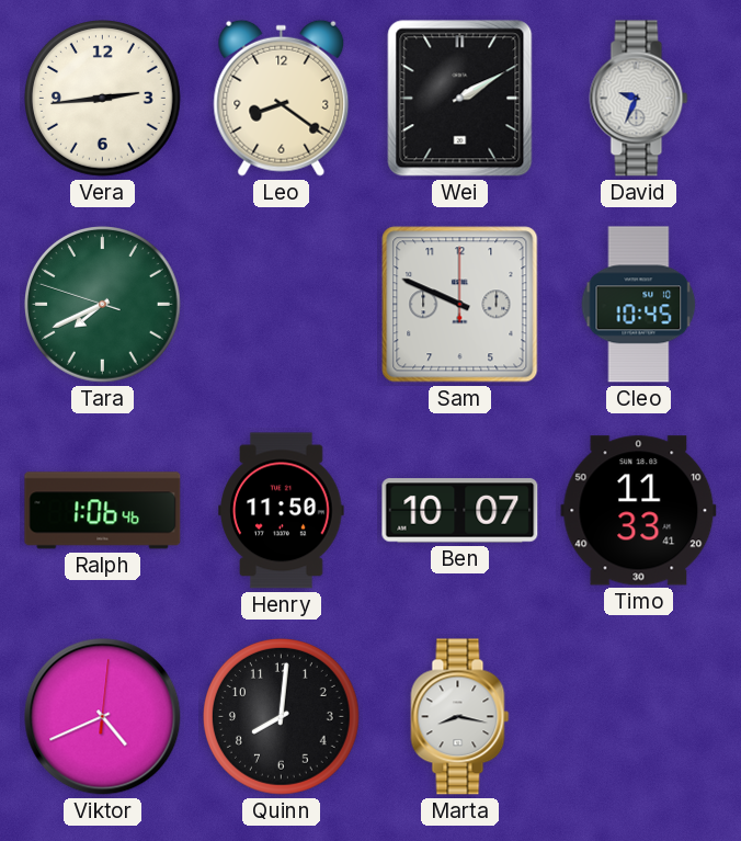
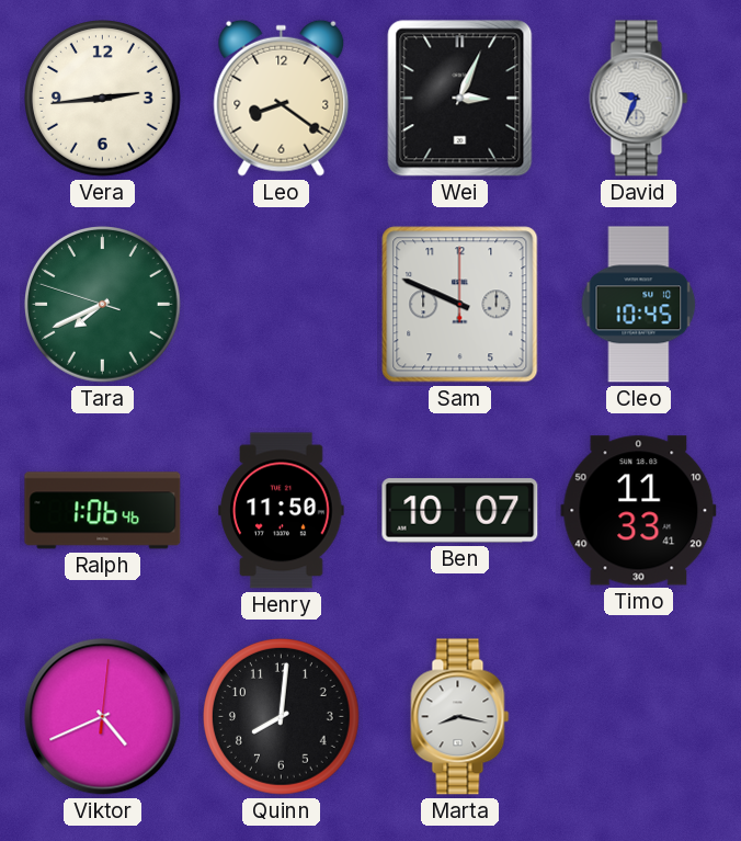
Wei: 2:10 -> 3:04 (460, 99)
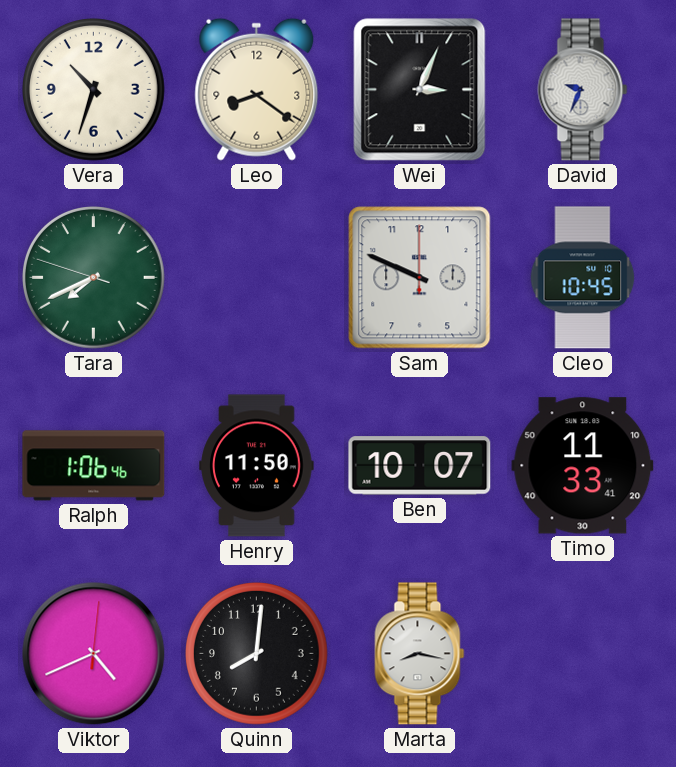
Vera: 2:44 -> 10:33 (94, 90)
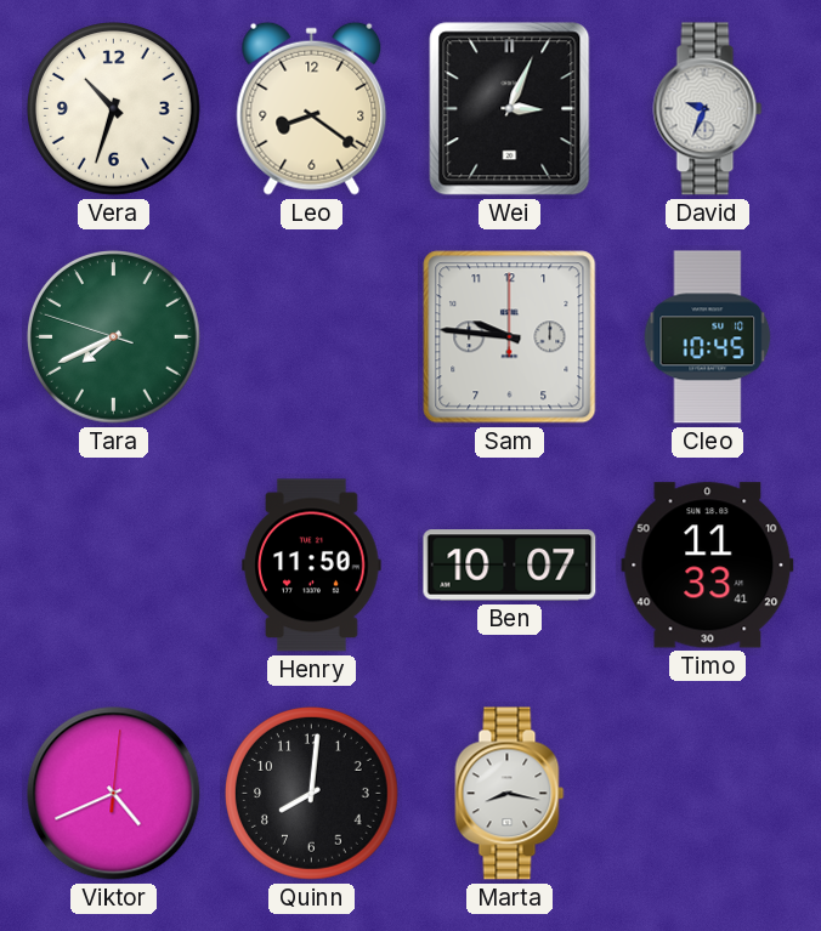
Sam: 9:49 -> 9:46 (510, 337)
Ralph: 1:06 -> none (94, 466)
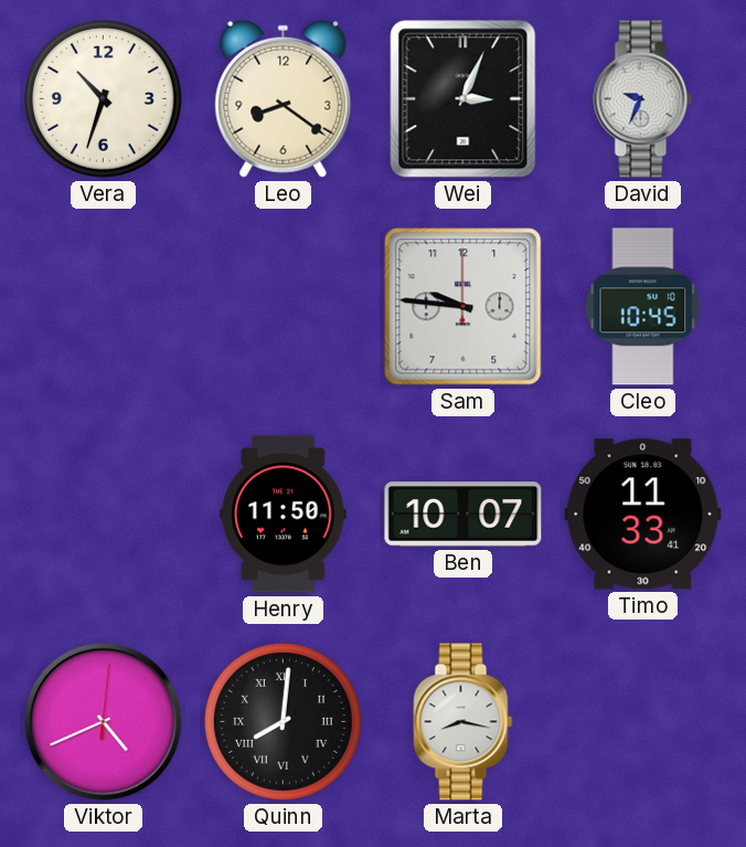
Tara: 7:40 -> none (114, 337)
Quinn numerals: Arabic -> Roman (284, 722)
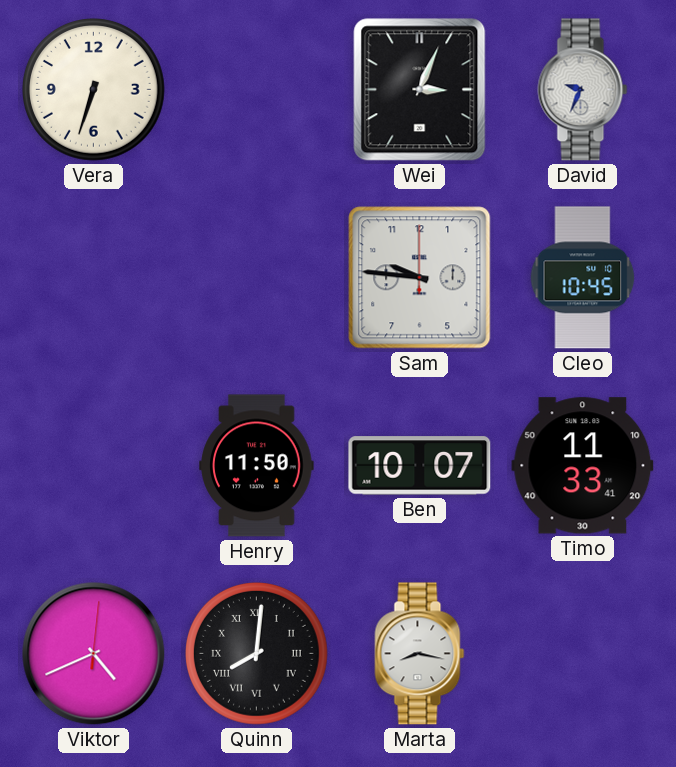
Vera: 10:33 -> 6:33 (94, 90)
Leo: 8:21 -> none (284, 98)
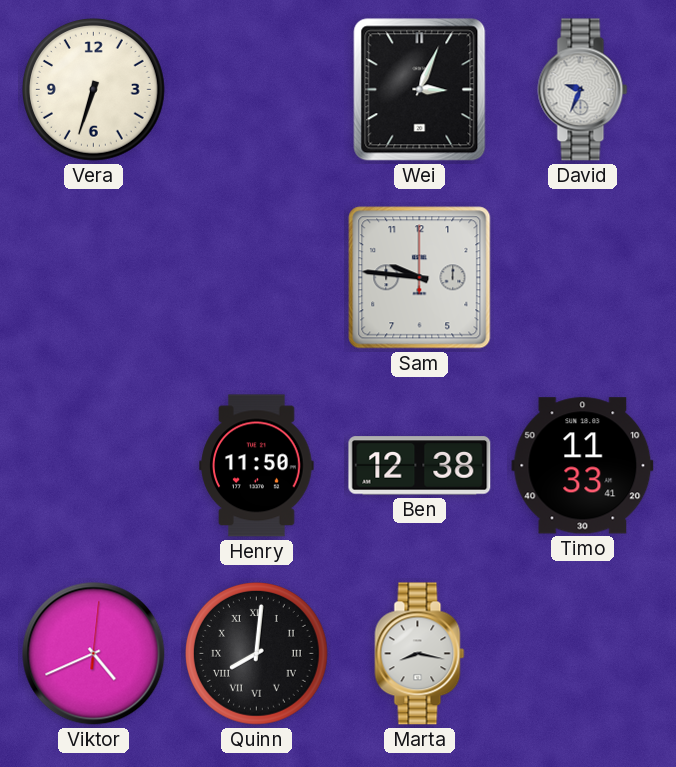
Cleo: 10:45 -> none (583, 278)
Ben: 10:07 -> 12:38 (420, 466)
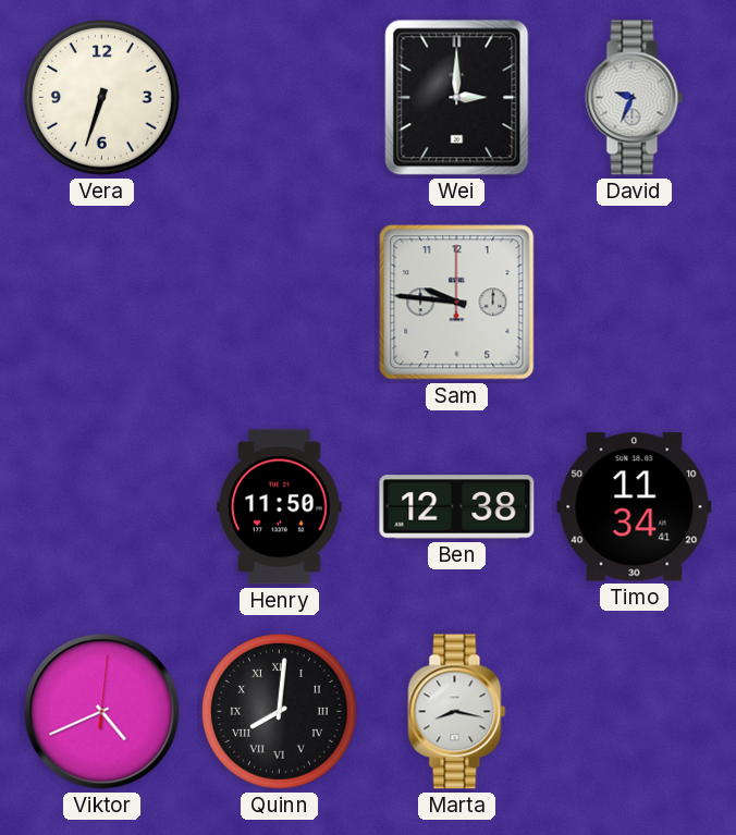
Wei: 3:04 -> 3:00 (457, 98)
Timo: 11:33 -> 11:34 (635, 507)
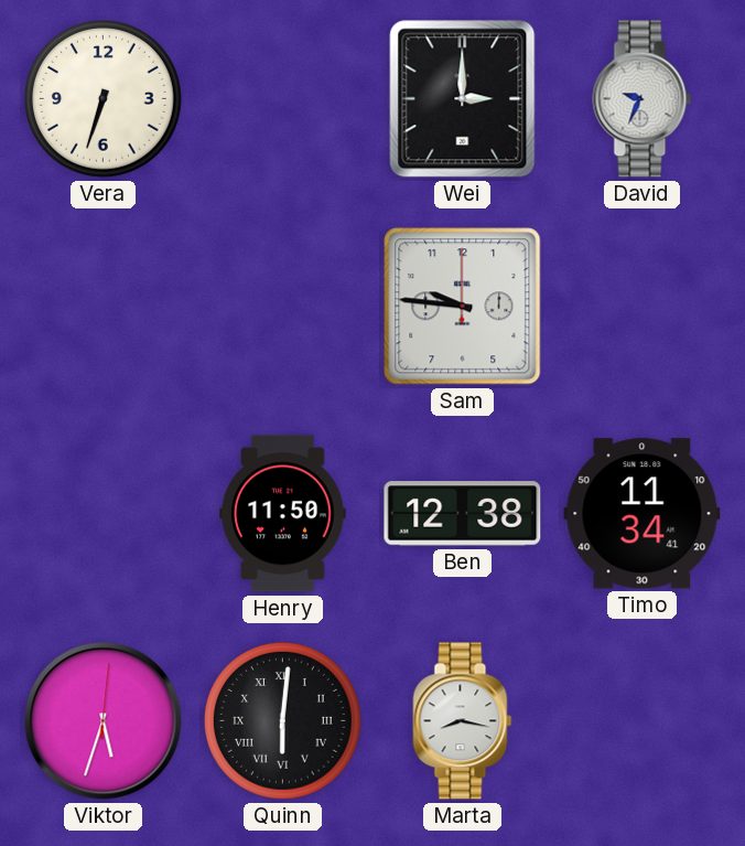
Viktor: 4:41 -> 5:33 (104, 721)
Quinn: 8:01 -> 6:01 (283, 721)
